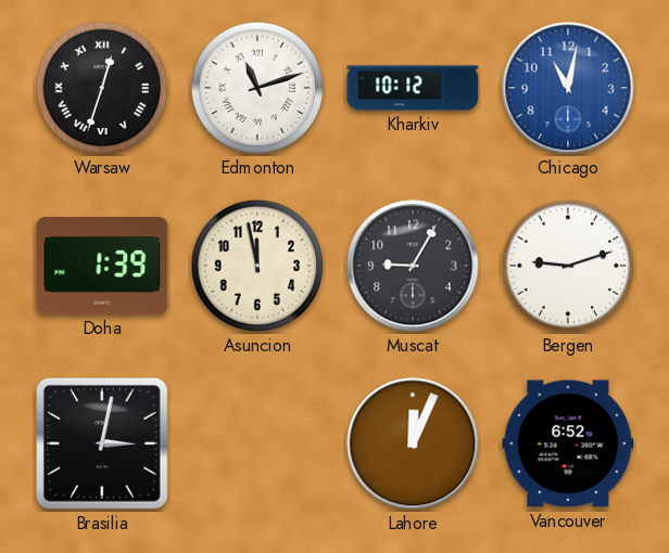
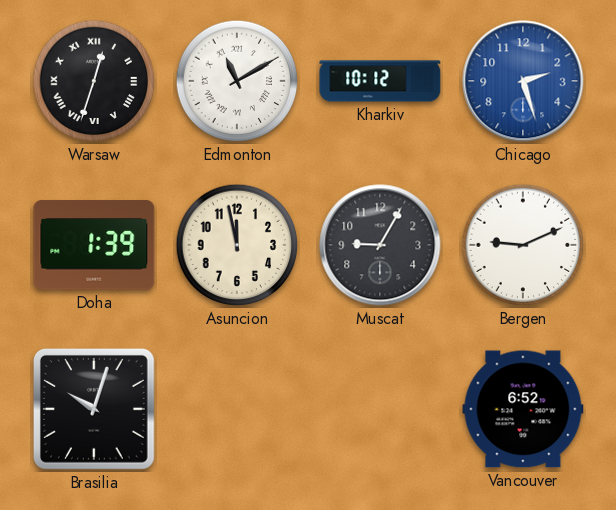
Edmonton: 11:12 -> 11:10 (237, 81)
Chicago: 11:02 -> 2:27 (523, 81)
Bergen: 9:12 -> 9:11 (523, 245)
Brasilia: 3:02 -> 10:03 (94, 409)
Lahore: 12:04 -> none (413, 443)
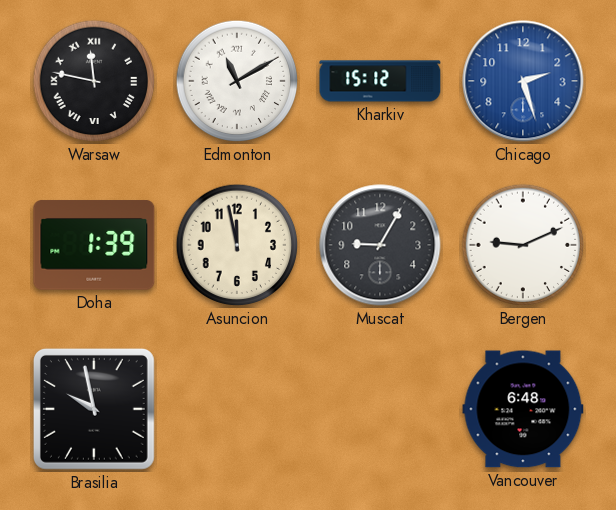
Warsaw: 12:33 -> 11:47 (94, 81)
Kharkiv: 10:12 -> 15:12 (380, 81)
Brasilia: 10:03 -> 9:58 (94, 409)
Vancouver: 6:52 -> 6:48 (523, 409)
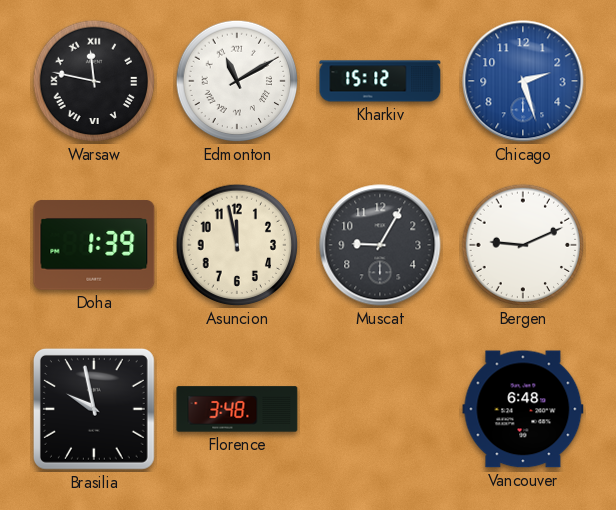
Florence: none -> 3:48 (237, 409)
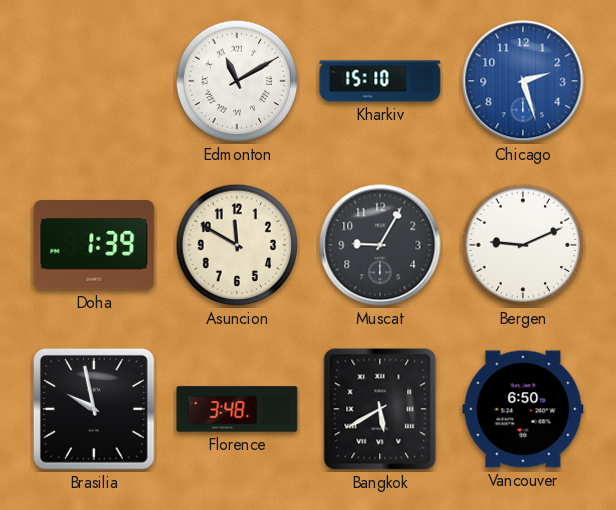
Warsaw: 11:47 -> none (94, 81)
Kharkiv: 15:12 -> 15:10 (380, 81)
Asuncion: 11:58 -> 11:50 (237, 245)
Bangkok: none -> 5:40 (380, 409)
Vancouver: 6:48 -> 6:50 (523, 409)
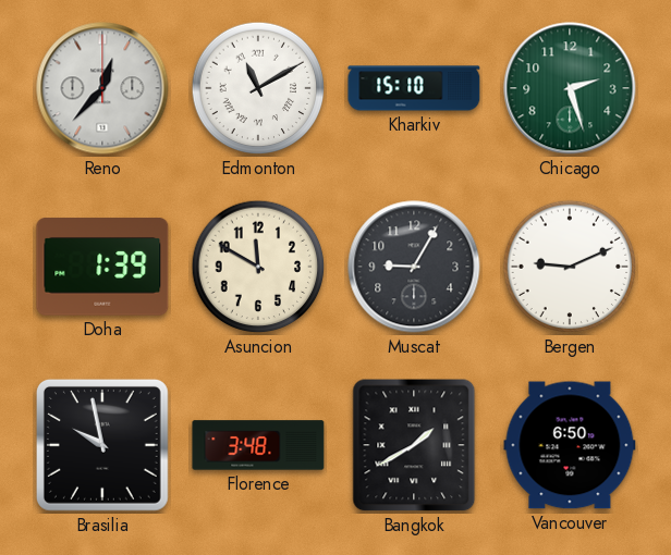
Reno: none -> 12:37 (102, 88)
Chicago dial: blue -> green (570, 88)
Bangkok: 5:40 -> 1:40 (414, 445)
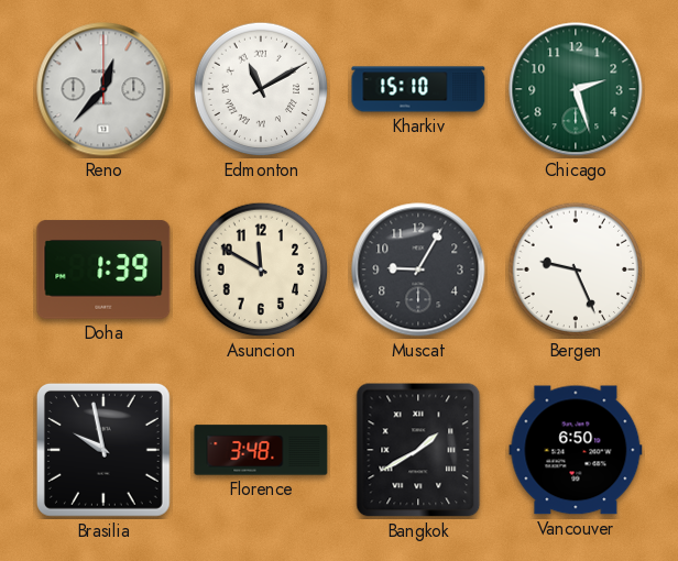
Bergen: 9:11 -> 9:26 (576, 269)
